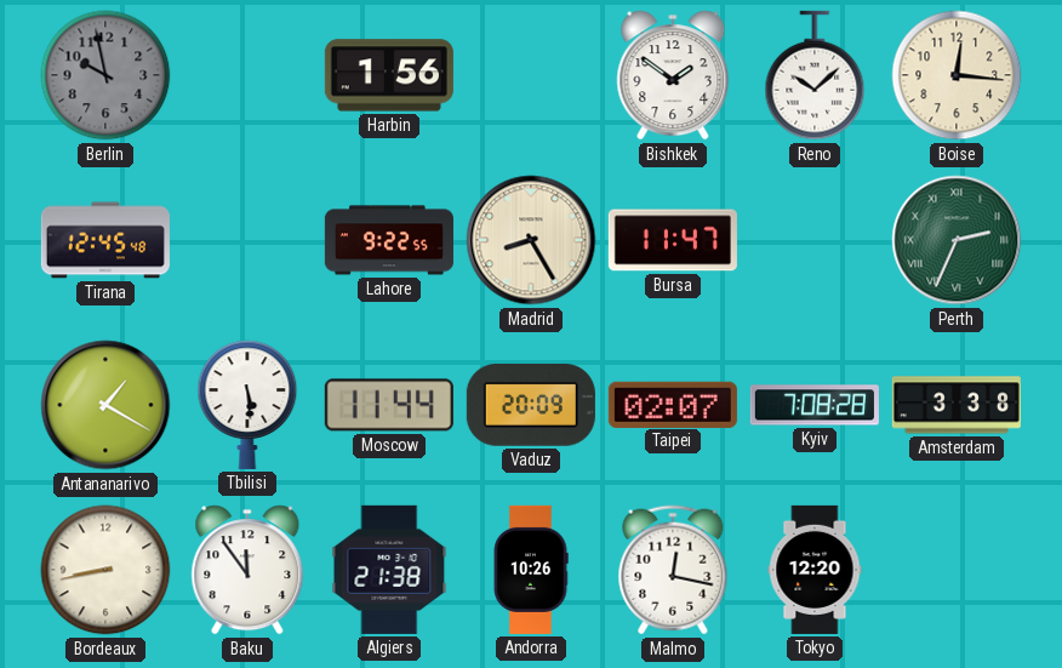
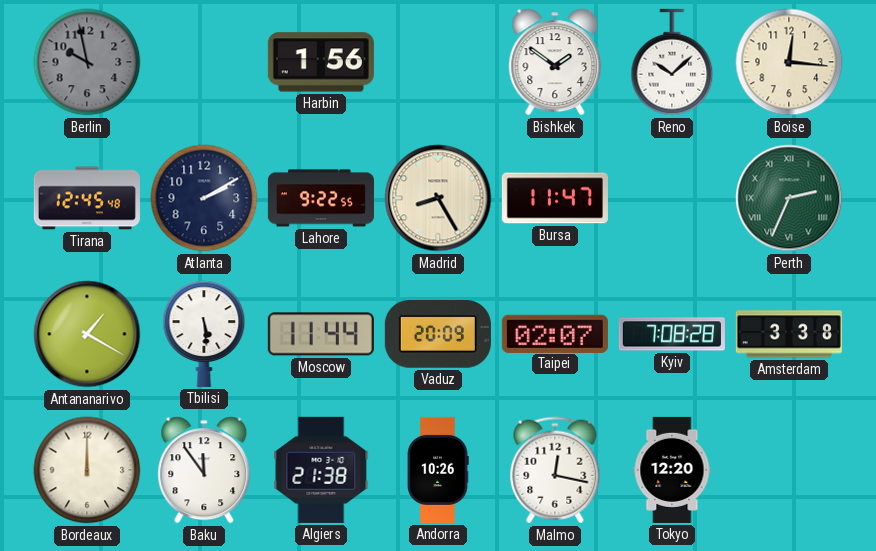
Atlanta: none -> 2:10 (204, 198)
Bordeaux: 8:43 -> 12:00 (87, 470)
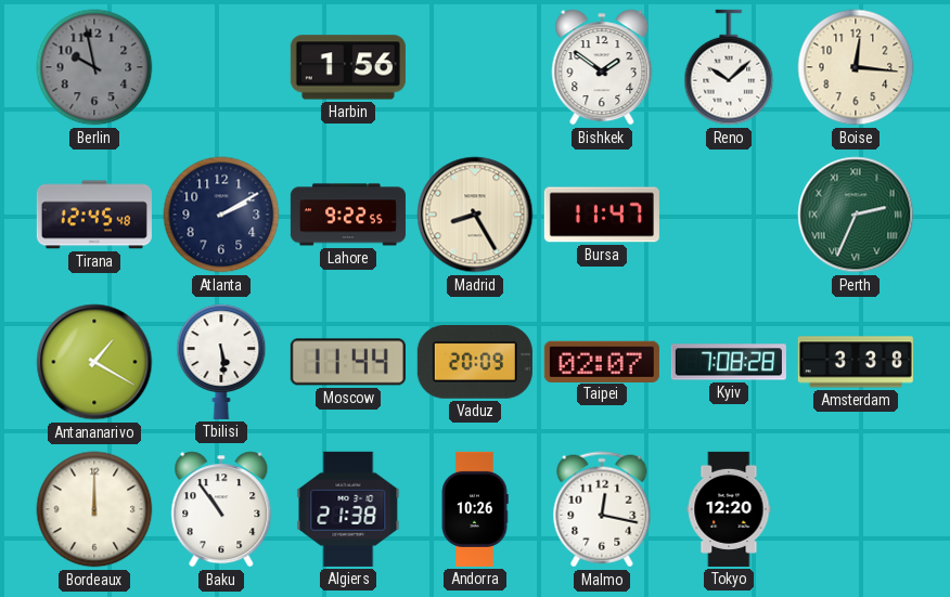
Baku: 11:54 -> 10:54 (221, 509)
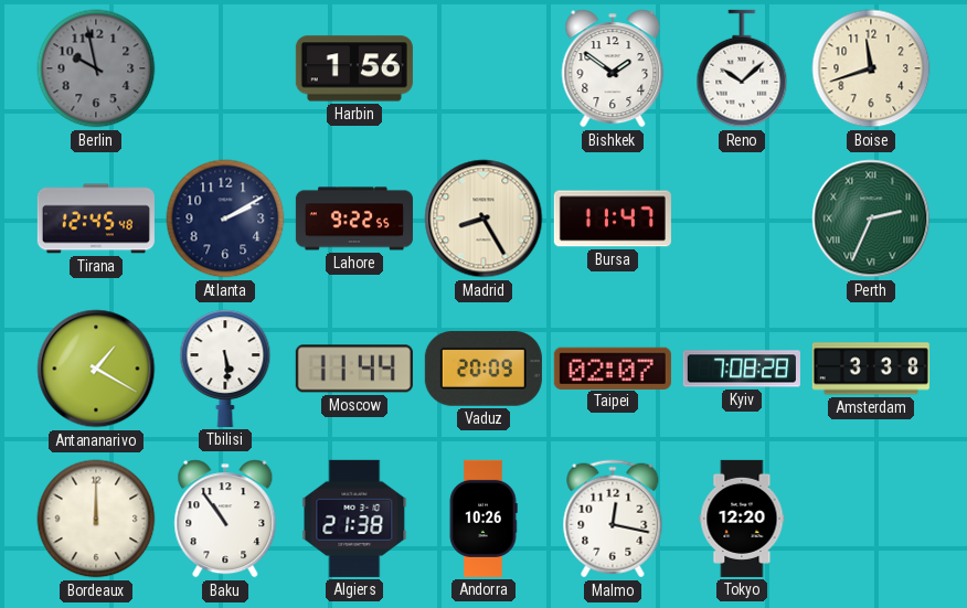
Boise: 12:16 -> 11:42 (871, 68)
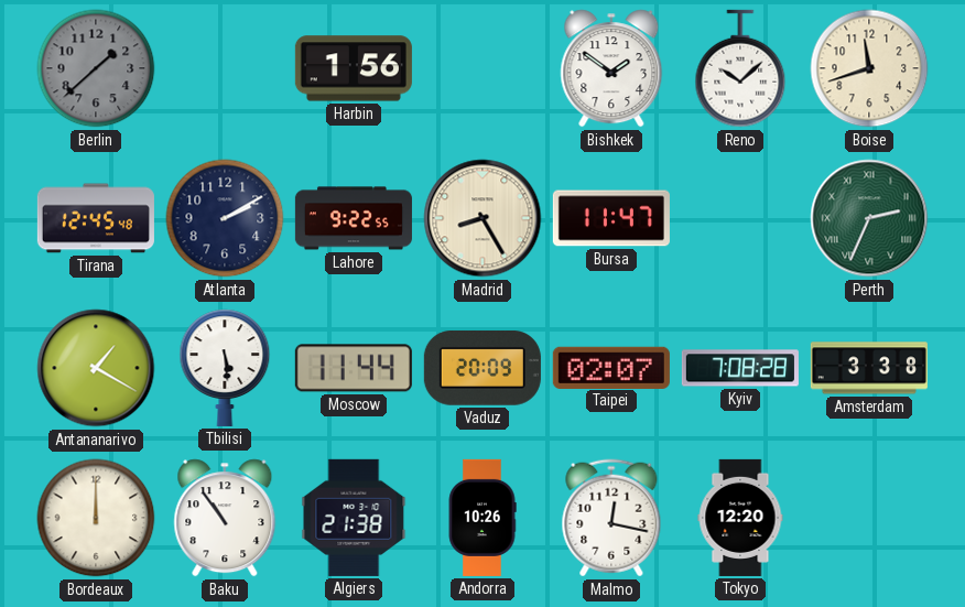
Berlin: 9:58 -> 1:38 (96, 68)
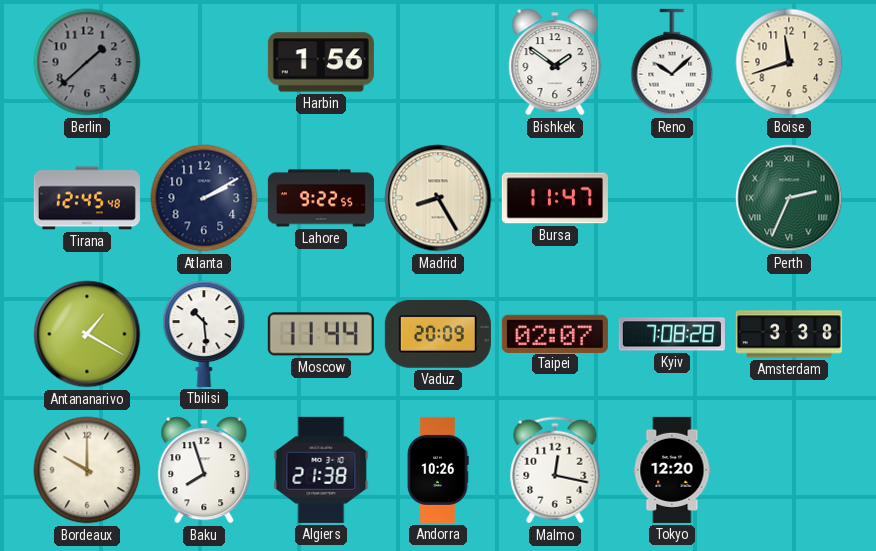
Tbilisi: 5:29 -> 10:29 (204, 334)
Bordeaux: 12:00 -> 10:00 (87, 470)
Baku: 10:54 -> 7:57 (204, 470)
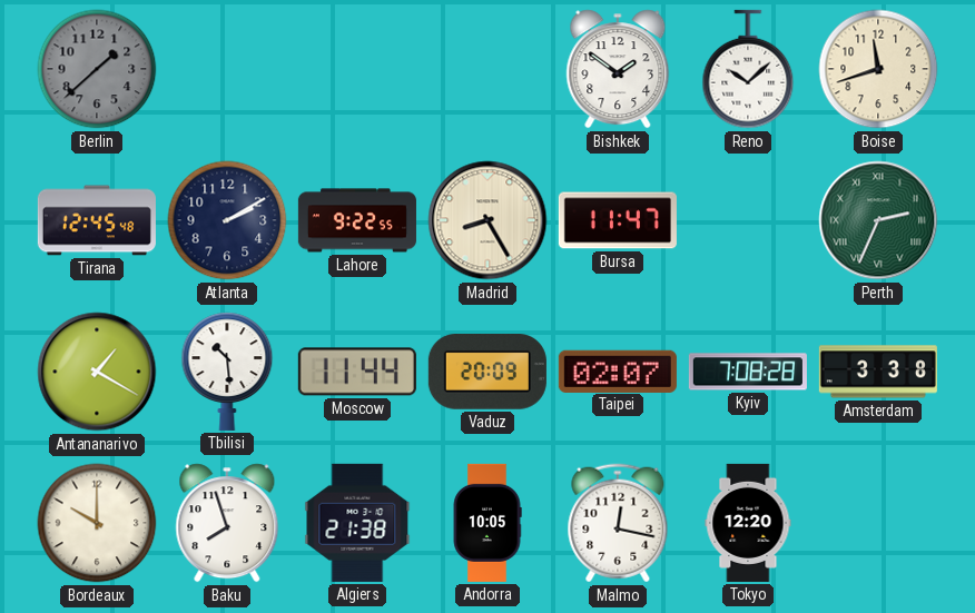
Harbin: 1:56 -> none (321, 62)
Andorra: 10:26 -> 10:05 (487, 523)
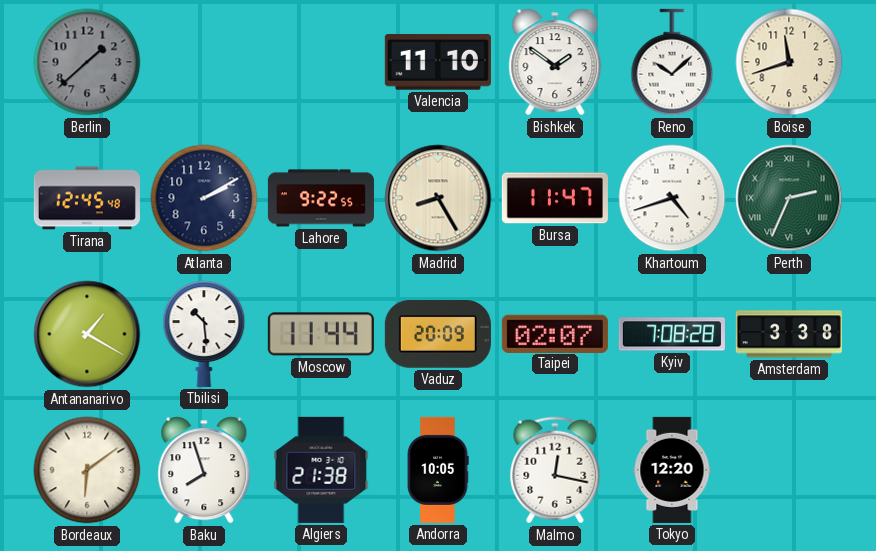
Valencia: none -> 11:10 (438, 63)
Khartoum: none -> 4:42 (672, 198)
Bordeaux: 10:00 -> 6:09 (87, 470)
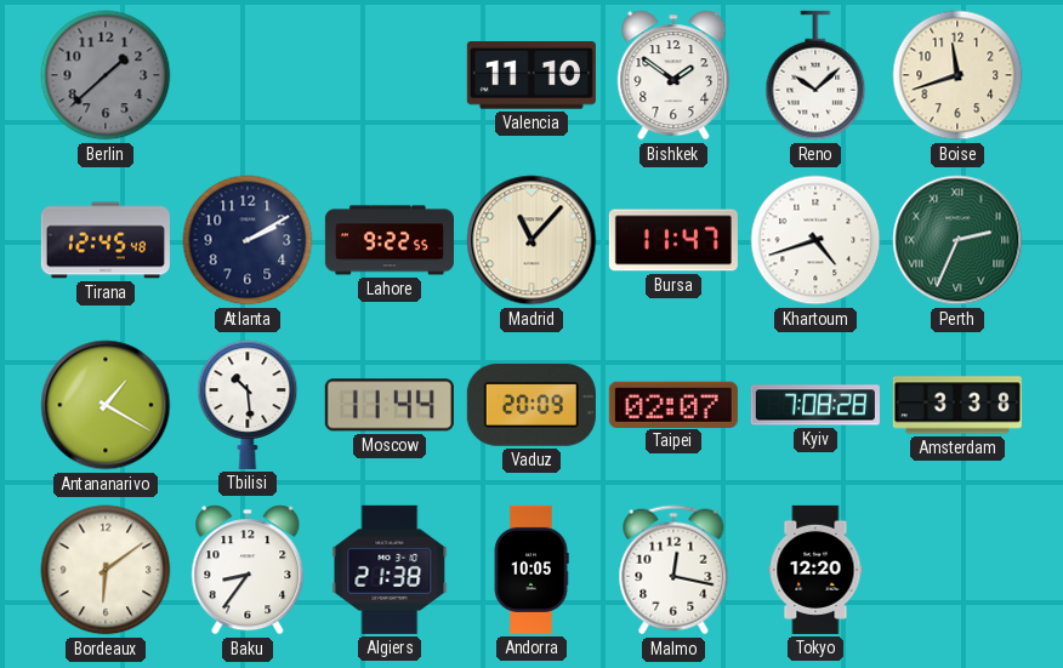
Madrid: 8:25 -> 11:07 (531, 240)
Baku: 7:57 -> 8:36 (248, 570)
